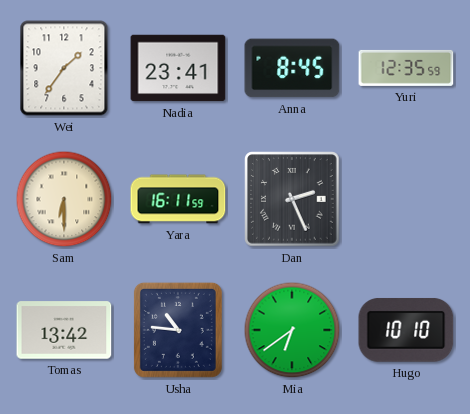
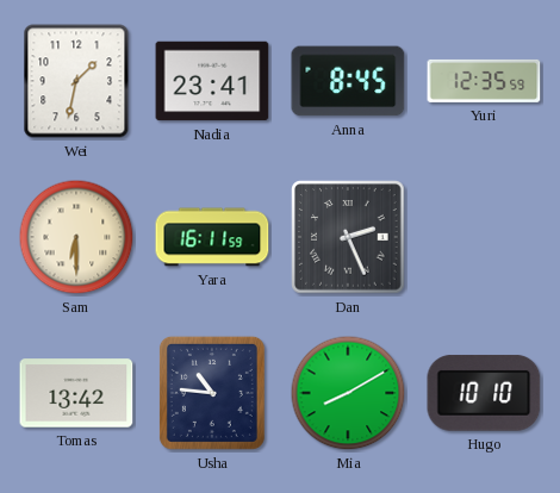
Wei: 1:36 -> 1:32 (76, 81)
Mia: 6:39 -> 8:10 (348, 393)
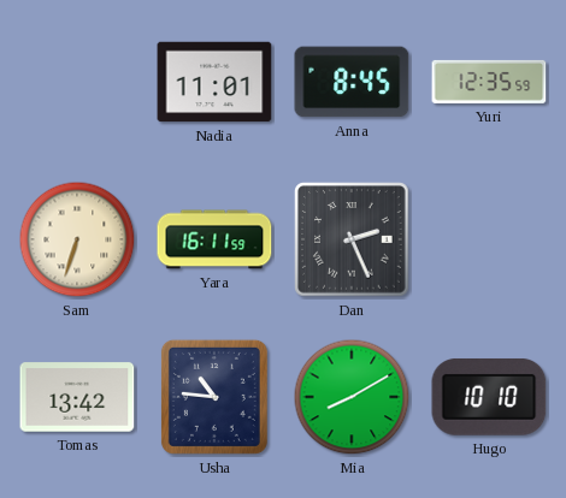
Wei: 1:32 -> none (76, 81)
Nadia: 23:41 -> 11:01 (214, 82)
Sam: 6:30 -> 6:33 (77, 239)
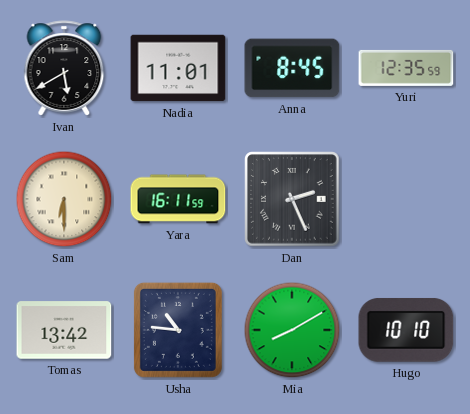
Ivan: none -> 5:40 (64, 68)
Sam: 6:33 -> 6:30 (64, 199)
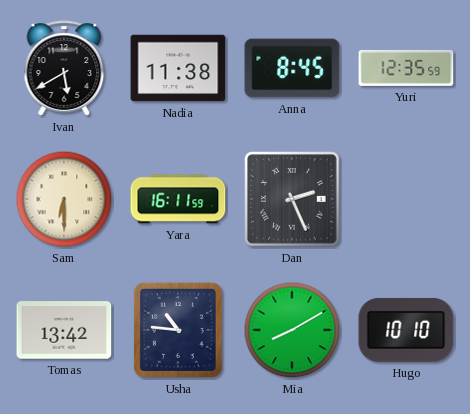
Nadia: 11:01 -> 11:38 (178, 68)
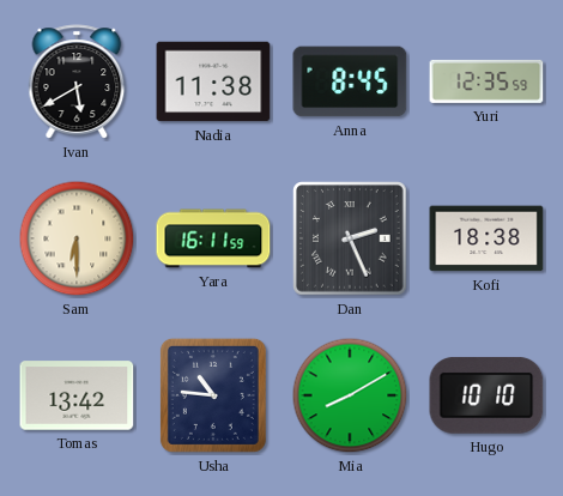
Kofi: none -> 18:38 (486, 238)
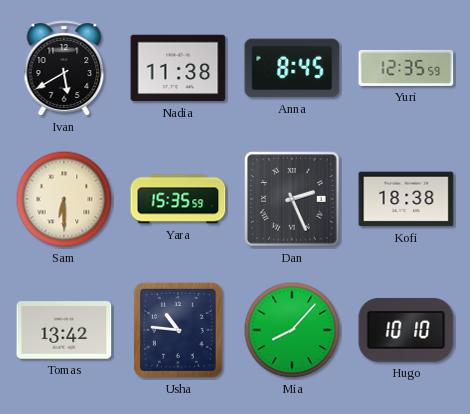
Yara: 16:11 -> 15:35 (178, 199)
Mia: 8:10 -> 8:07 (292, 330)
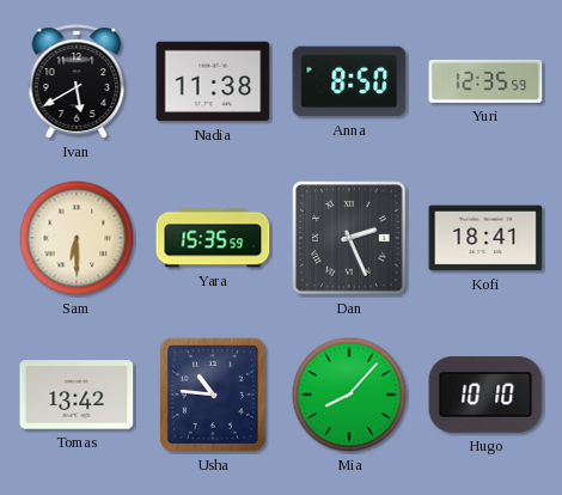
Anna: 8:45 -> 8:50 (349, 81)
Kofi: 18:38 -> 18:41 (485, 238)
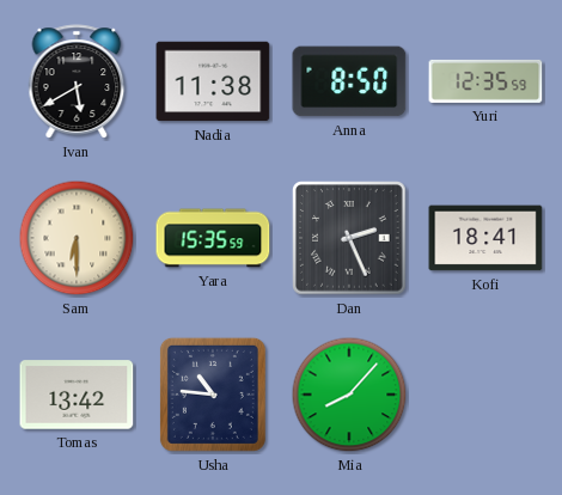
Hugo: 10:10 -> none (485, 395)
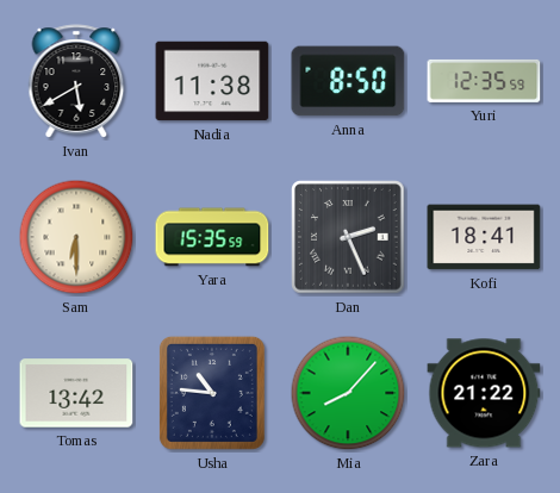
Zara: none -> 21:22 (484, 393)
